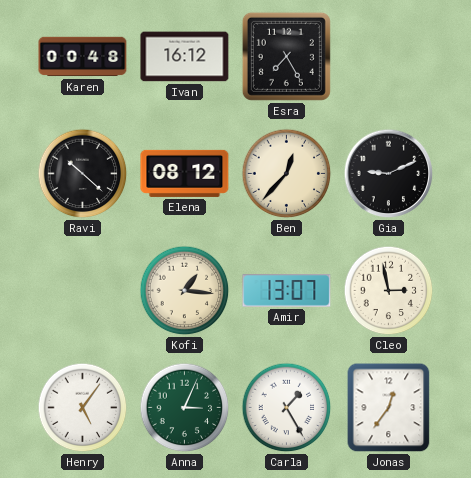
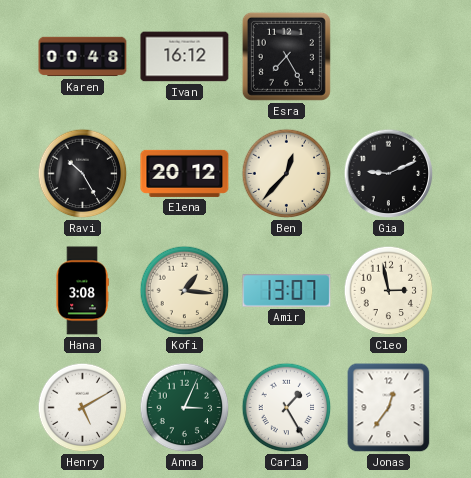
Ravi: 10:22 -> 10:25 (83, 174)
Elena: 08:12 -> 20:12 (185, 173)
Hana: none -> 3:08 (82, 291)
Henry: 5:06 -> 5:10 (83, 408)
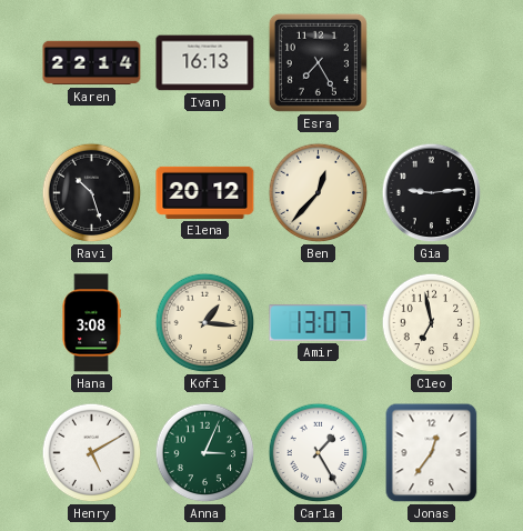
Karen: 00:48 -> 22:14 (92, 63)
Ivan: 16:12 -> 16:13 (205, 63)
Ravi: 10:25 -> 10:27 (92, 193)
Gia: 9:11 -> 9:14 (432, 193)
Cleo: 2:58 -> 6:58 (432, 323)
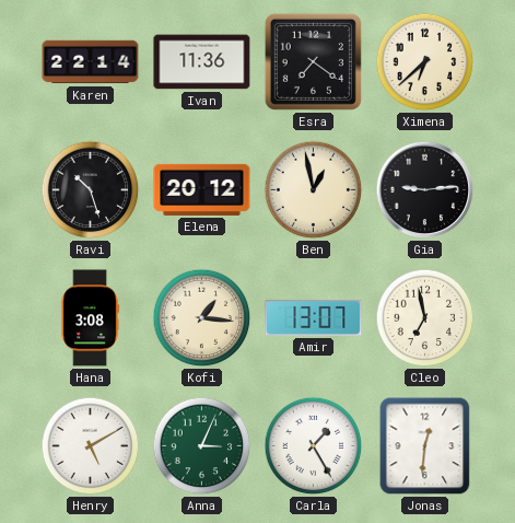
Ivan: 16:13 -> 11:36 (202, 62)
Esra: 7:25 -> 7:21 (313, 61)
Ximena: none -> 6:38 (425, 62)
Ben: 12:37 -> 12:58 (314, 190)
Jonas: 12:36 -> 12:31 (425, 446)
